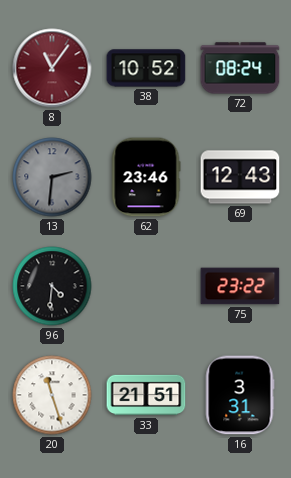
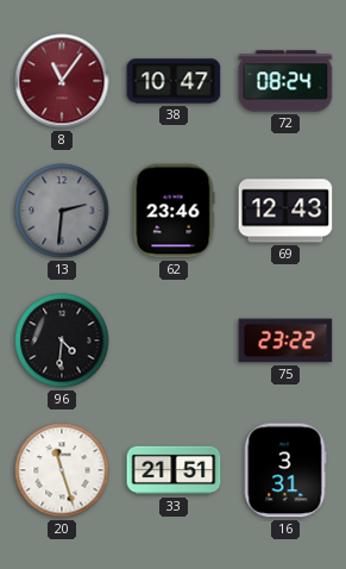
38: 10:52 -> 10:47 (174, 81)
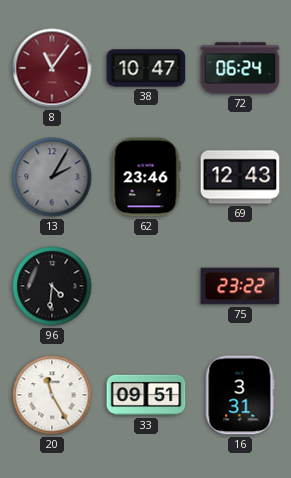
72: 08:24 -> 06:24 (240, 68)
13: 2:31 -> 2:05 (52, 177)
20: 11:27 -> 11:25 (52, 395)
33: 21:51 -> 09:51 (146, 395)
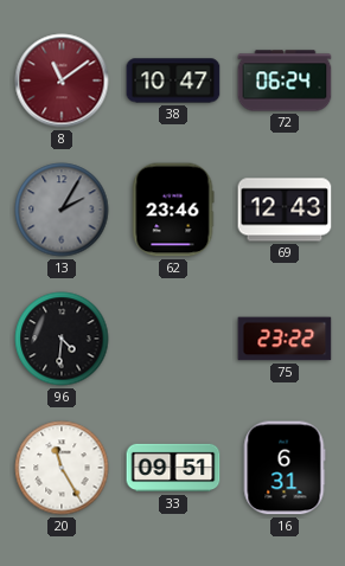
8: 11:06 -> 11:09 (62, 81)
16: 3:31 -> 6:31 (285, 468)
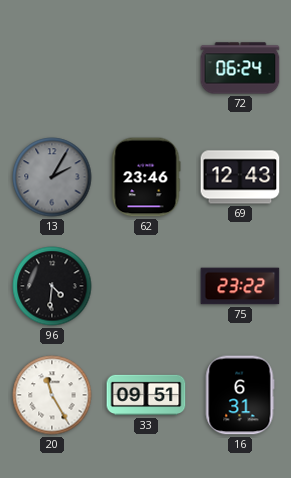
8: 11:09 -> none (62, 81)
38: 10:47 -> none (173, 81)
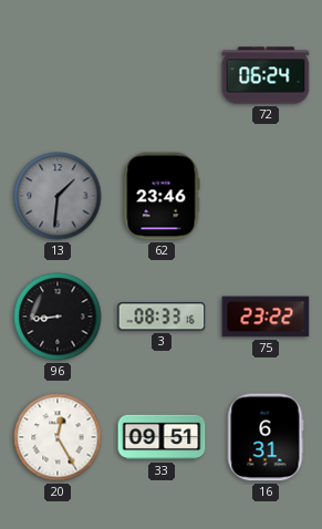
13: 2:05 -> 1:31 (58, 196)
69: 12:43 -> none (240, 177)
96: 4:31 -> 8:44 (58, 317)
3: none -> 08:33 (162, 317)
20: 11:25 -> 12:25 (58, 437)
